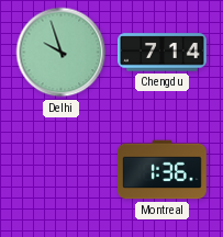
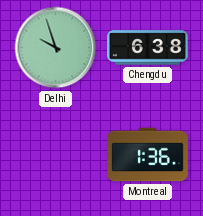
Chengdu: 7:14 -> 6:38 (148, 48)
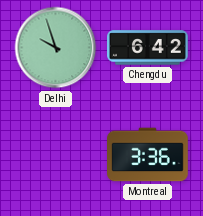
Chengdu: 6:38 -> 6:42 (148, 48)
Montreal: 1:36 -> 3:36 (148, 155)
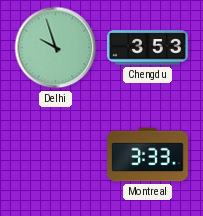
Chengdu: 6:42 -> 3:53 (148, 48)
Montreal: 3:36 -> 3:33 (148, 155)
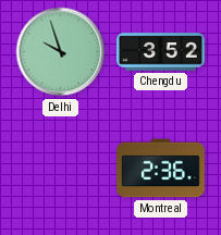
Chengdu: 3:53 -> 3:52 (161, 52)
Montreal: 3:33 -> 2:36 (161, 169)
